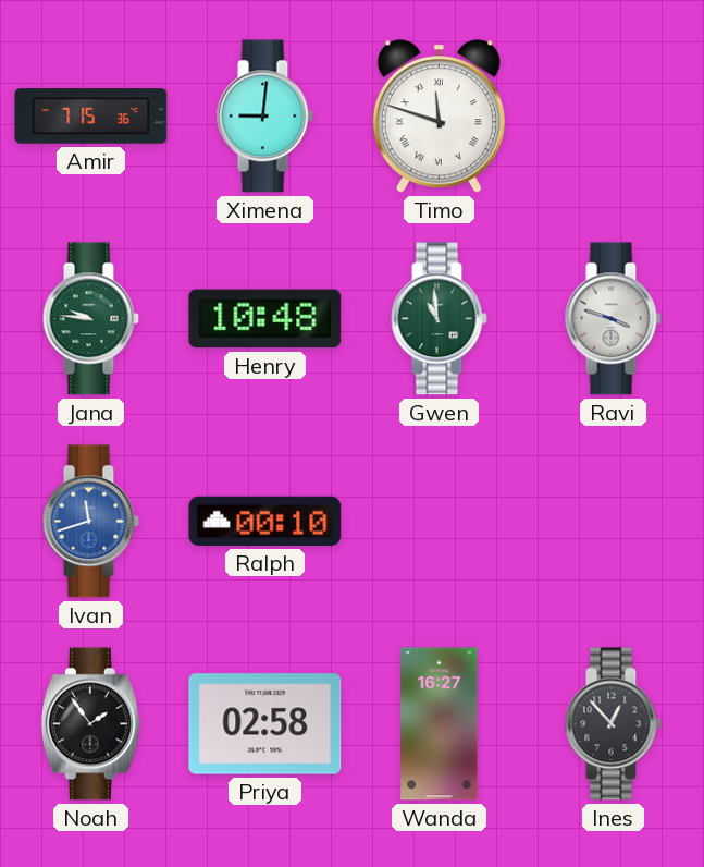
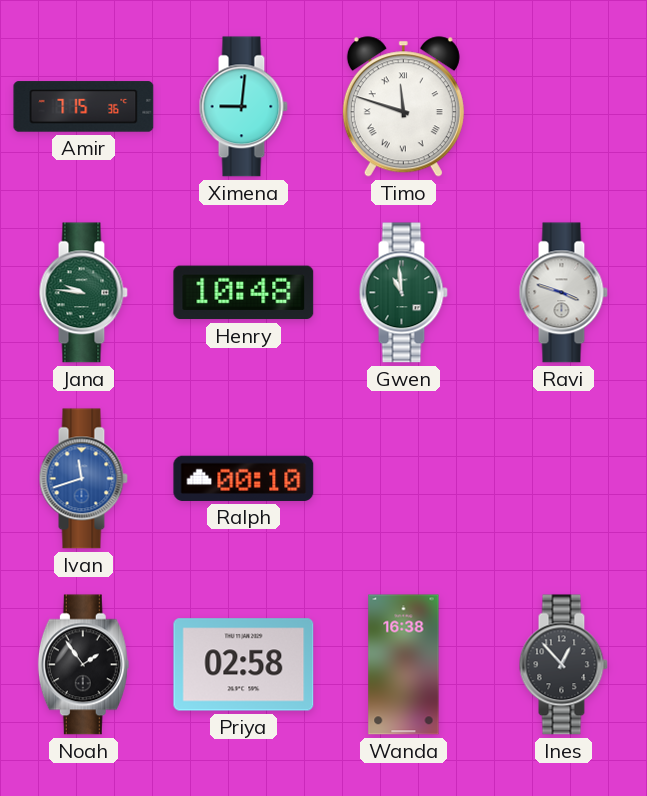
Wanda: 16:27 -> 16:38 (404, 665)
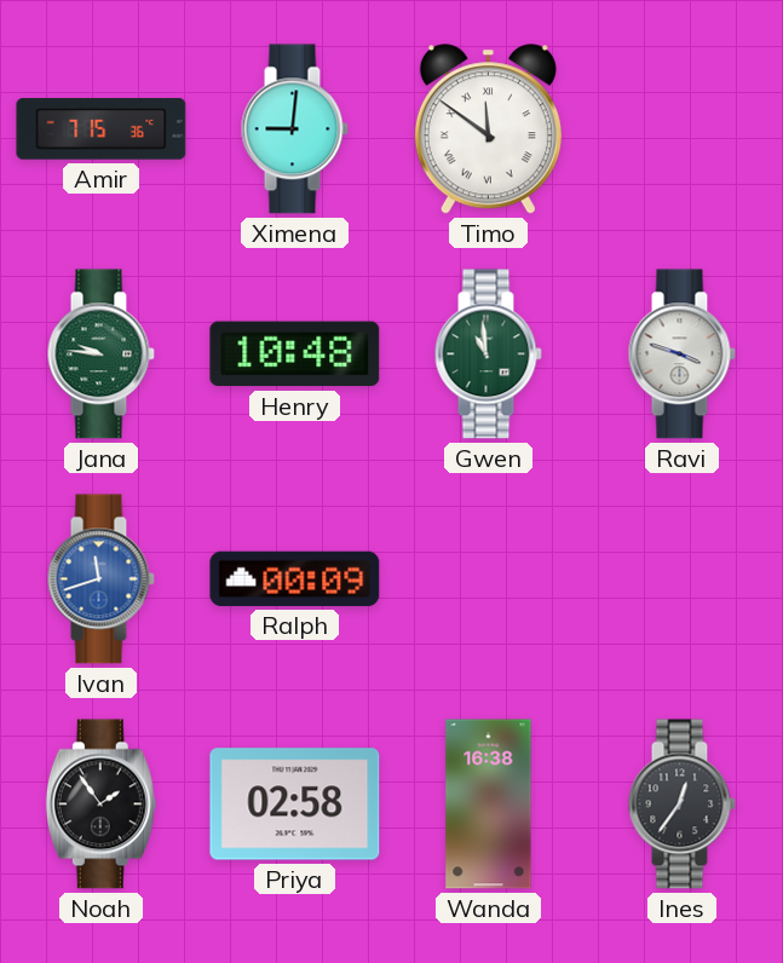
Timo: 11:48 -> 11:51 (488, 129)
Ralph: 00:10 -> 00:09 (295, 578)
Ines: 12:53 -> 12:36 (681, 805)
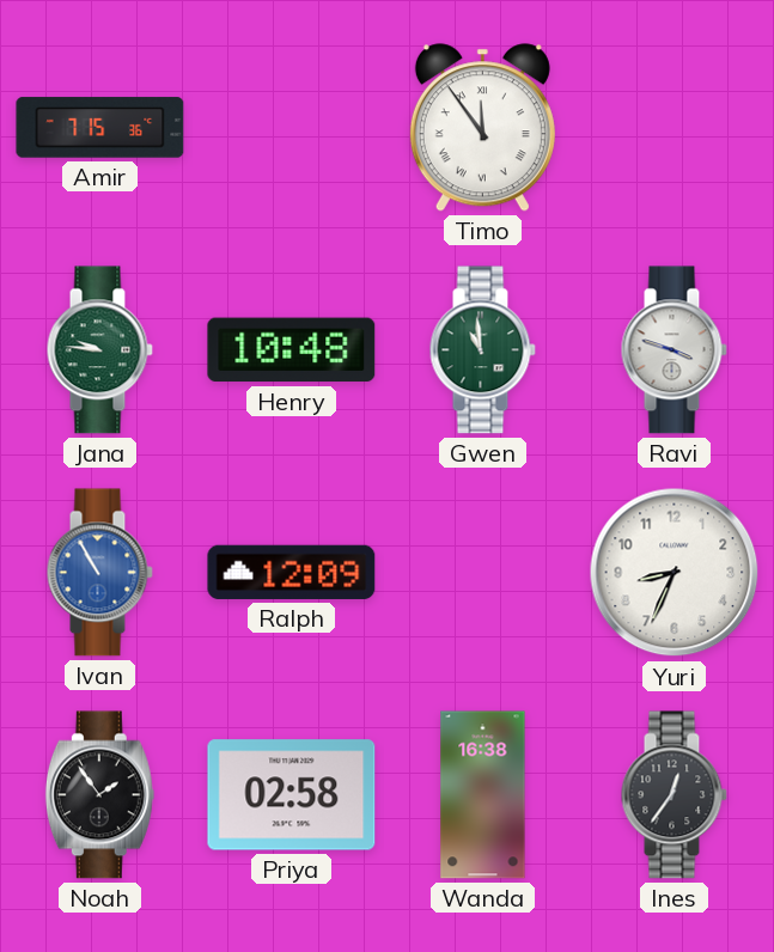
Ximena: 9:01 -> none (294, 129)
Timo: 11:51 -> 11:54 (482, 128)
Ivan: 11:42 -> 10:55 (99, 573)
Ralph: 00:09 -> 12:09 (292, 572)
Yuri: none -> 8:34 (675, 573)
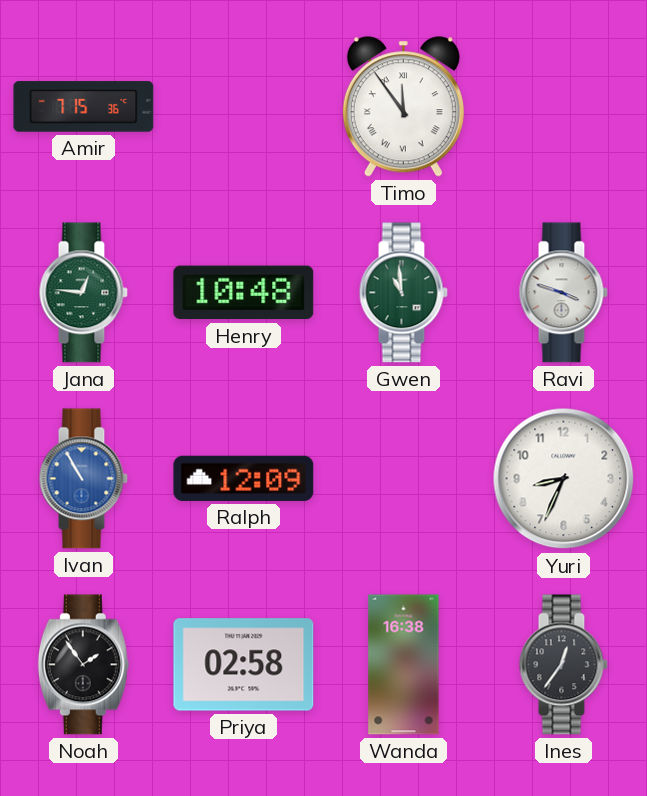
Jana: 9:46 -> 12:46 (83, 293)
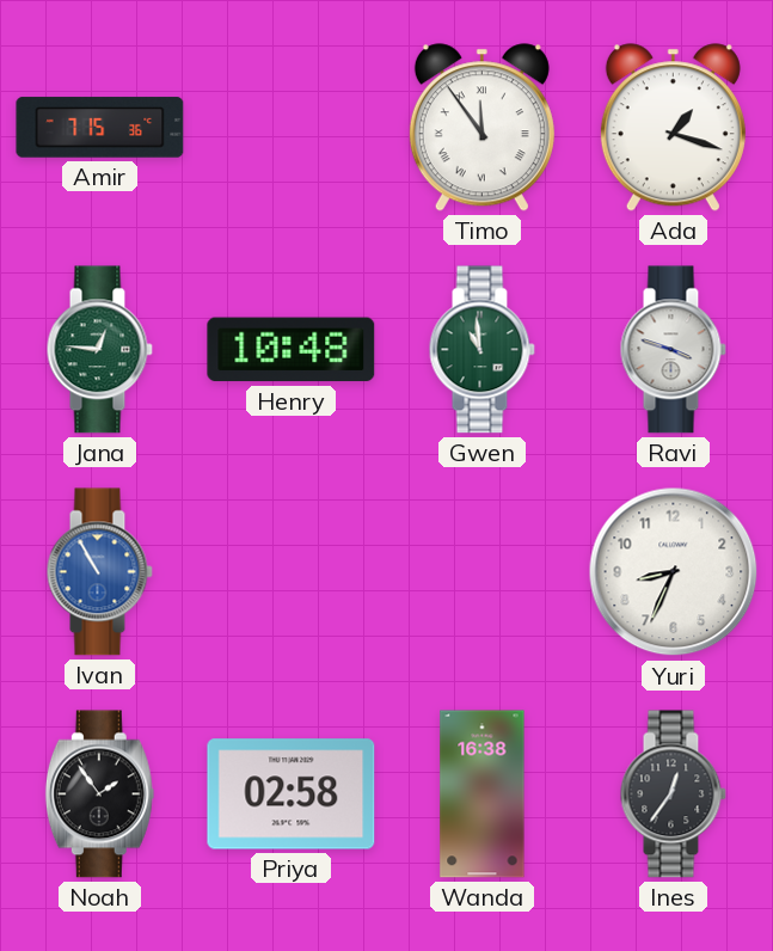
Ada: none -> 1:18 (673, 128)
Ralph: 12:09 -> none (244, 478)
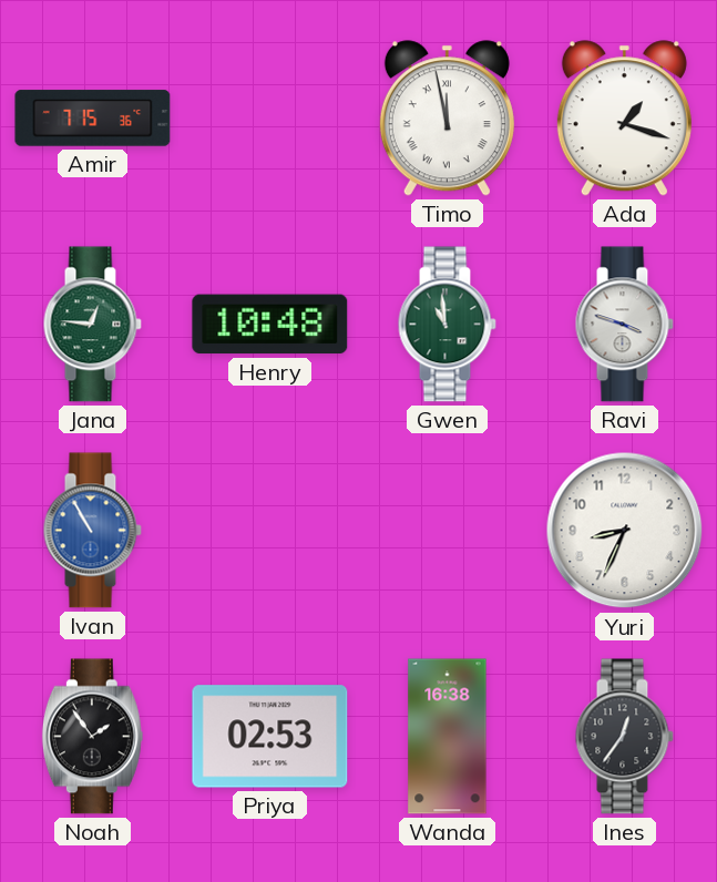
Timo: 11:54 -> 11:58 (447, 119)
Priya: 02:58 -> 02:53 (270, 737)
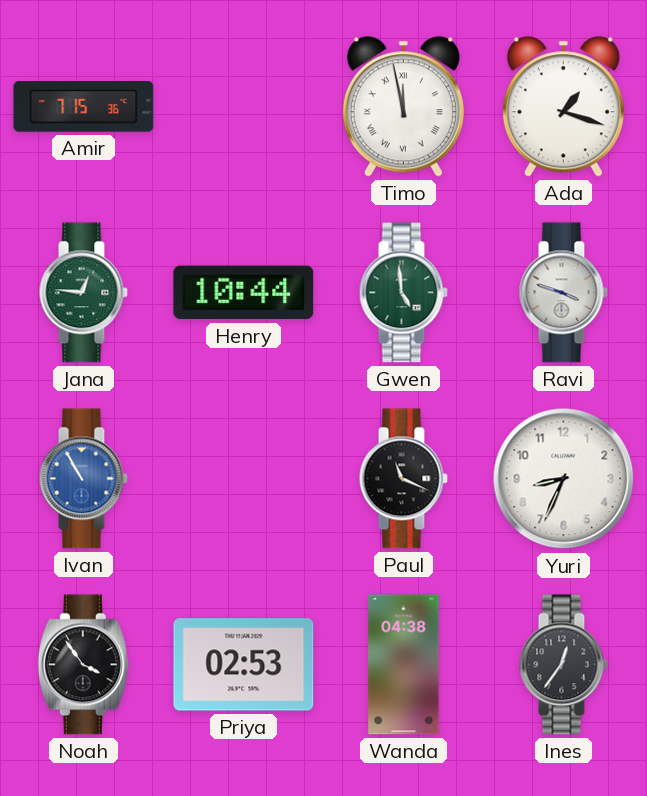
Henry: 10:48 -> 10:44 (244, 293)
Gwen: 10:59 -> 4:59 (403, 293)
Paul: none -> 11:19 (403, 479)
Noah: 1:54 -> 3:54 (83, 665)
Wanda: 16:38 -> 04:38 (404, 665)
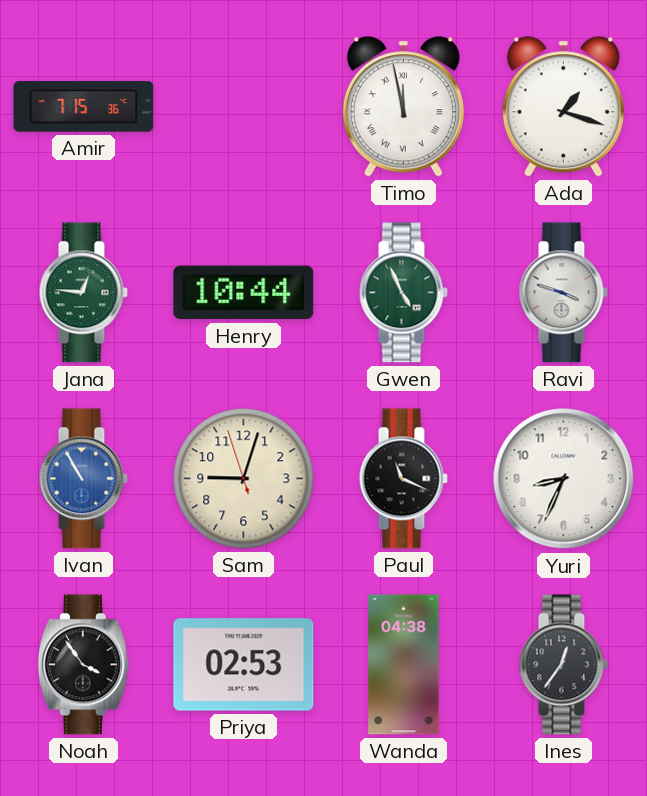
Gwen: 4:59 -> 4:56 (403, 293)
Sam: none -> 9:02 (244, 479)
